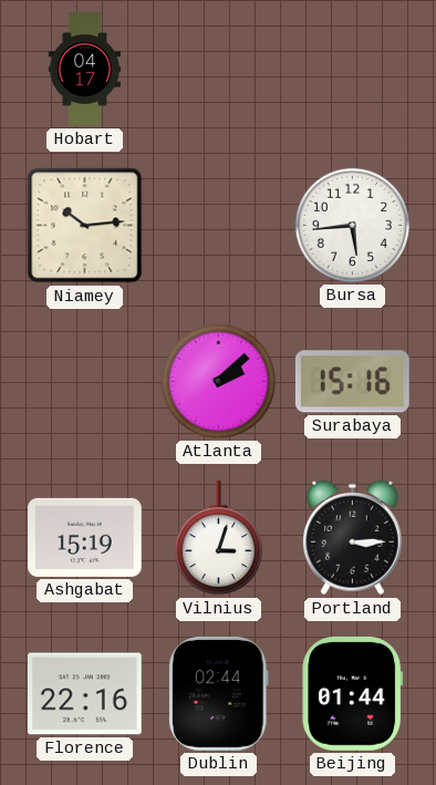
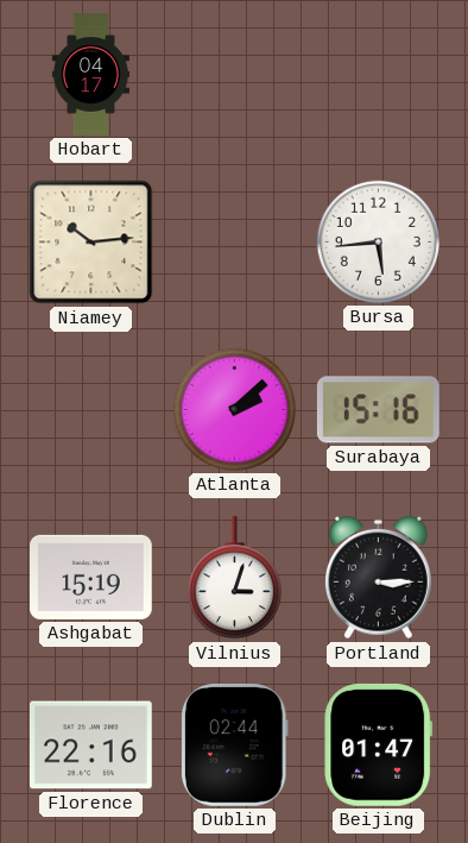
Beijing: 01:44 -> 01:47 (379, 744)
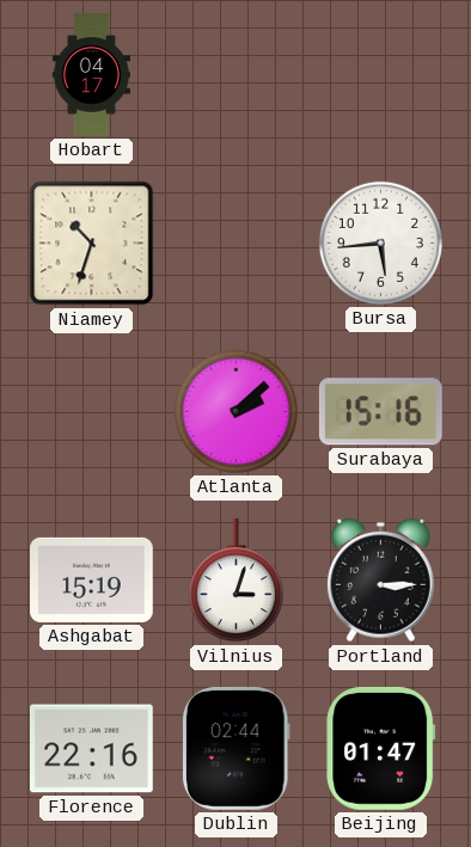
Niamey: 10:14 -> 10:33 (92, 244)
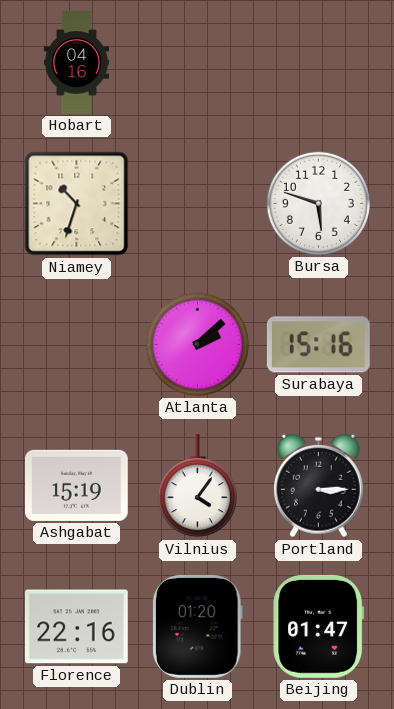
Hobart: 04:17 -> 04:16 (76, 63)
Bursa: 5:44 -> 5:48 (318, 203)
Vilnius: 3:03 -> 4:06 (197, 487)
Dublin: 02:44 -> 01:20 (197, 627)
